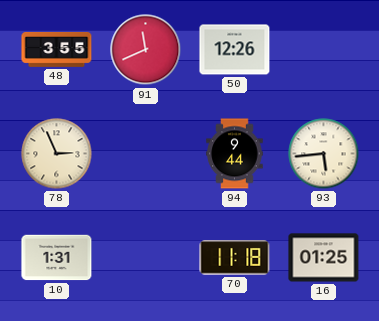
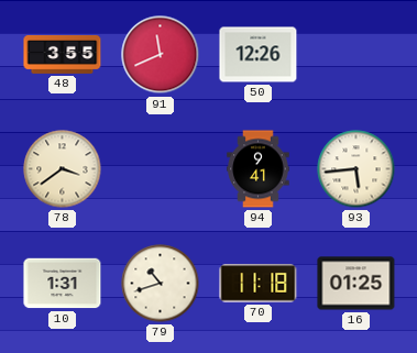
78: 2:56 -> 3:39 (63, 169)
94: 9:44 -> 9:41 (259, 169)
79: none -> 10:42 (161, 284)
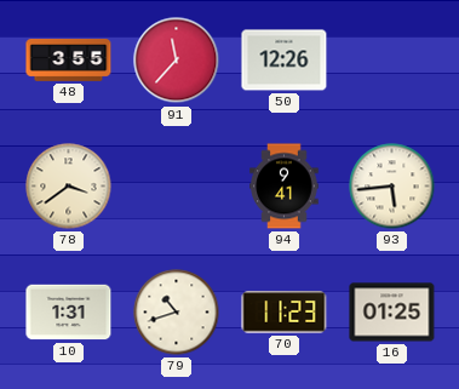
91: 11:41 -> 11:37 (177, 61)
70: 11:18 -> 11:23 (285, 313)
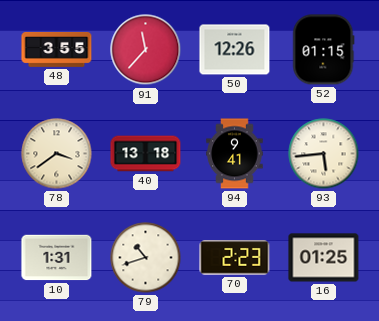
52: none -> 01:15 (324, 50)
40: none -> 13:18 (146, 154)
70: 11:23 -> 2:23 (235, 258)
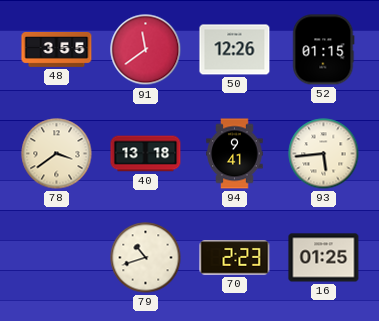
91: 11:37 -> 11:39 (146, 50)
10: 1:31 -> none (57, 258)
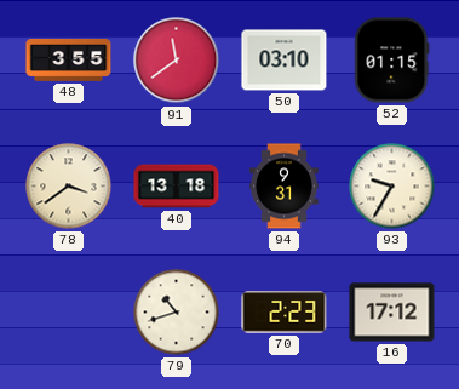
50: 12:26 -> 03:10 (285, 61)
94: 9:41 -> 9:31 (285, 187)
93: 5:44 -> 9:35 (392, 187)
16: 01:25 -> 17:12 (392, 313)
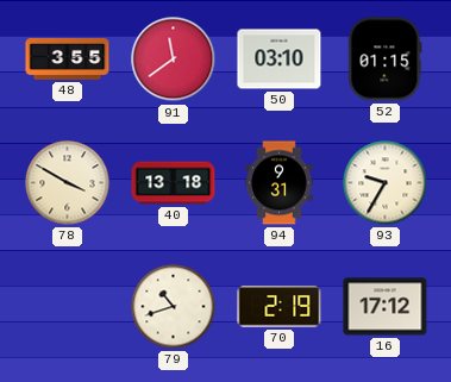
78: 3:39 -> 3:50 (68, 183)
70: 2:23 -> 2:19 (280, 307)
